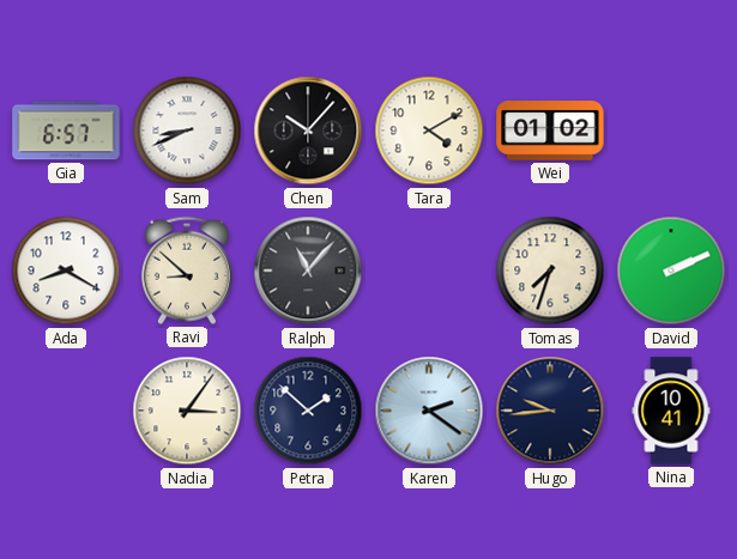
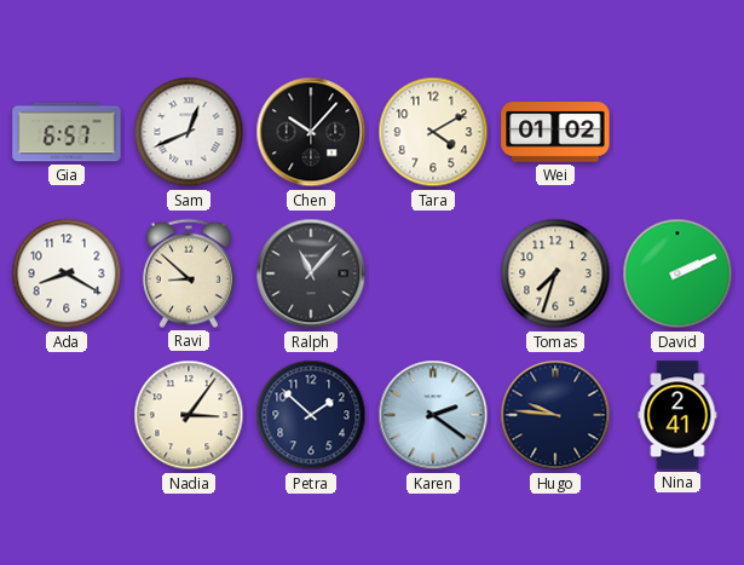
Sam: 8:41 -> 12:41 (189, 132)
Hugo: 9:44 -> 9:46 (555, 415)
Nina: 10:41 -> 2:41 (677, 415)
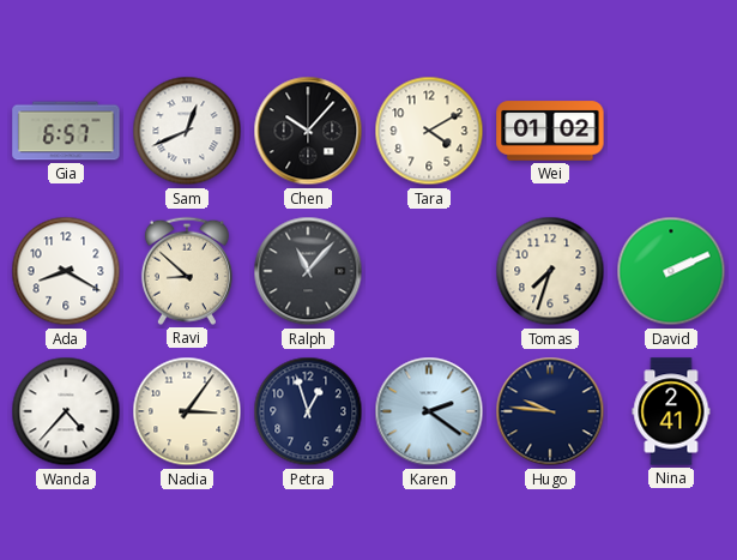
Wanda: none -> 4:37 (66, 411)
Petra: 1:52 -> 12:57 (308, 411)
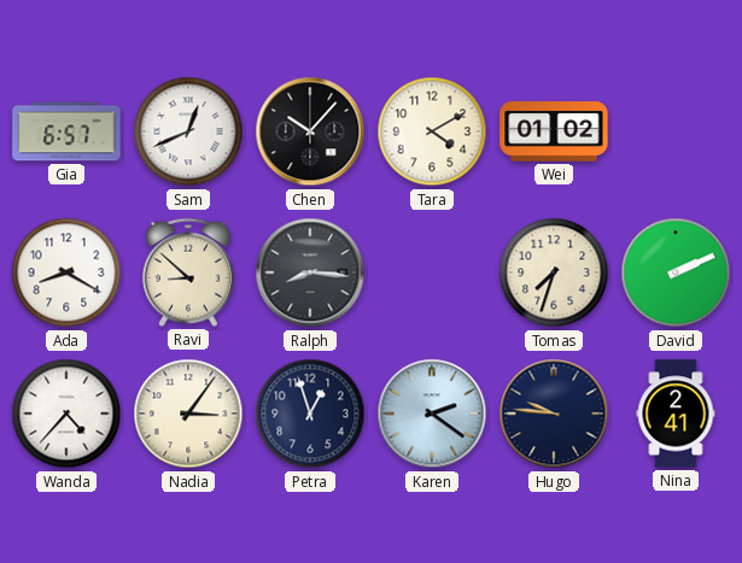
Ralph: 11:07 -> 8:16 (310, 272)
